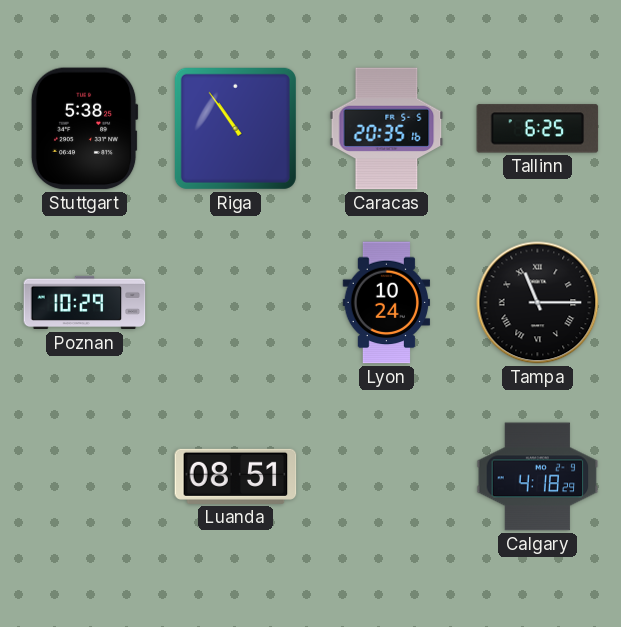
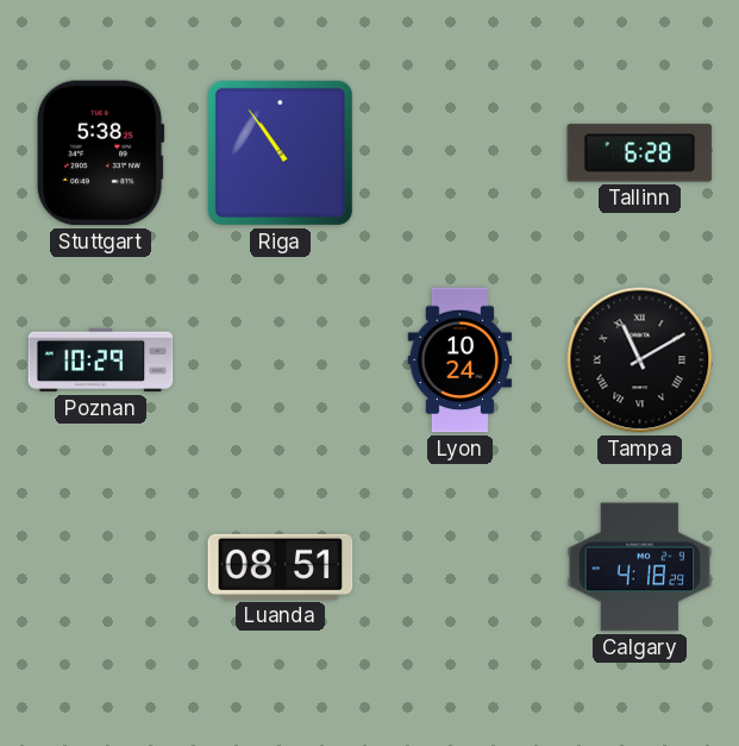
Caracas: 20:35 -> none (387, 129)
Tallinn: 6:25 -> 6:28 (640, 153)
Tampa: 11:15 -> 11:10 (640, 361)
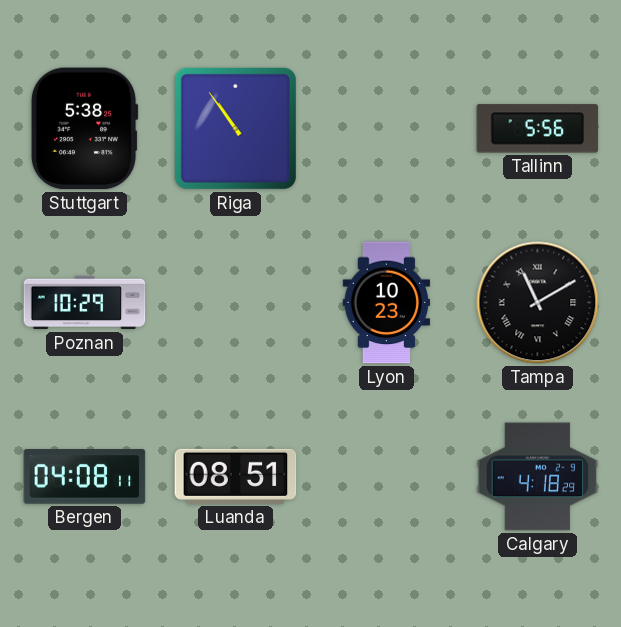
Tallinn: 6:28 -> 5:56 (538, 129)
Lyon: 10:24 -> 10:23 (387, 303)
Bergen: none -> 04:08 (85, 477)
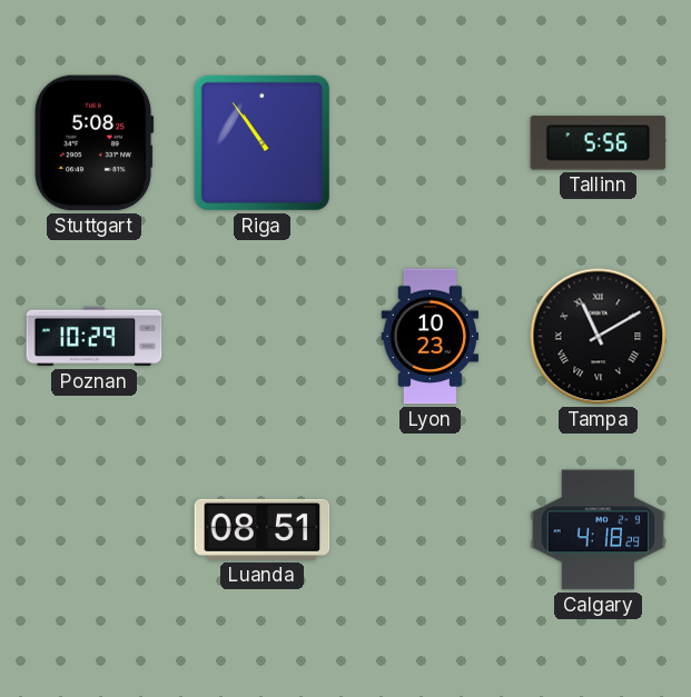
Stuttgart: 5:38 -> 5:08 (93, 143)
Bergen: 04:08 -> none (85, 477)
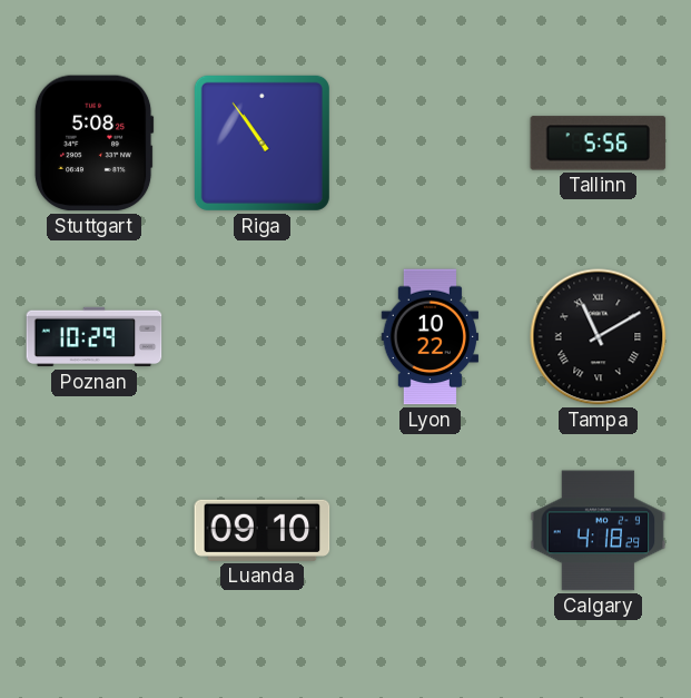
Lyon: 10:23 -> 10:22 (431, 337)
Luanda: 08:51 -> 09:10 (263, 530)
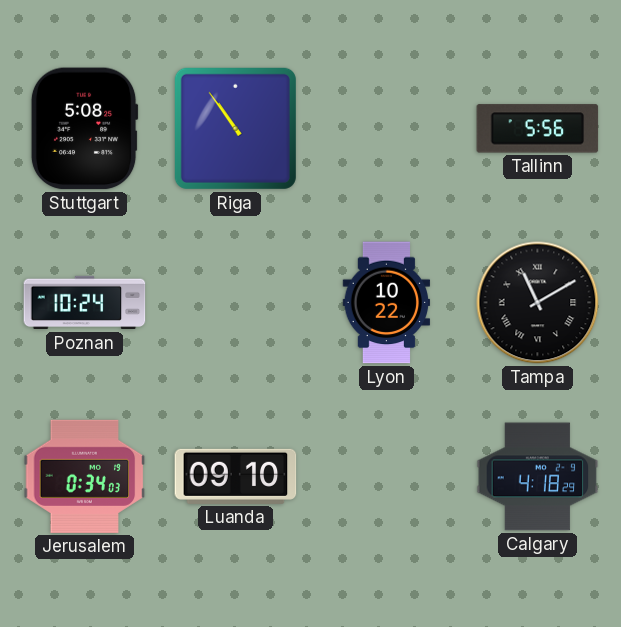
Poznan: 10:29 -> 10:24 (85, 303)
Jerusalem: none -> 0:34 (85, 476)
